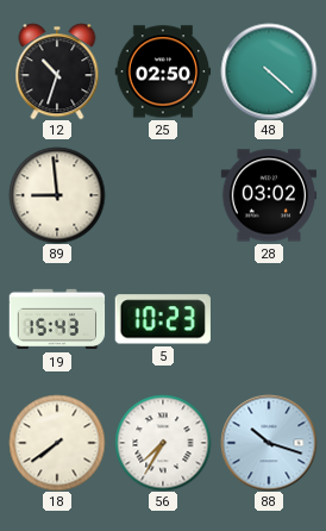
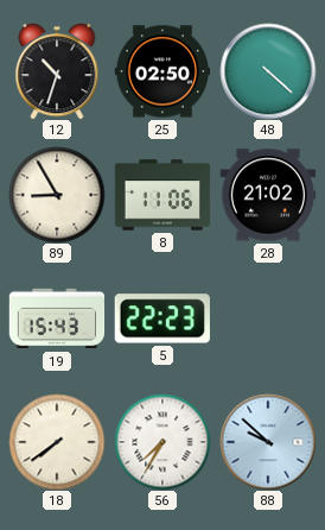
89: 8:59 -> 8:55 (57, 195)
8: none -> 11:06 (162, 195)
28: 03:02 -> 21:02 (268, 195)
5: 10:23 -> 22:23 (162, 318)
88: 10:18 -> 9:52 (268, 442)
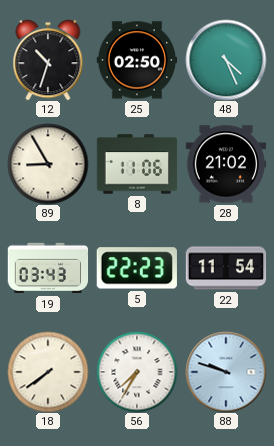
48: 4:22 -> 4:26 (226, 60)
19: 15:43 -> 03:43 (48, 268)
22: none -> 11:54 (226, 268)
88: 9:52 -> 9:48 (226, 372)
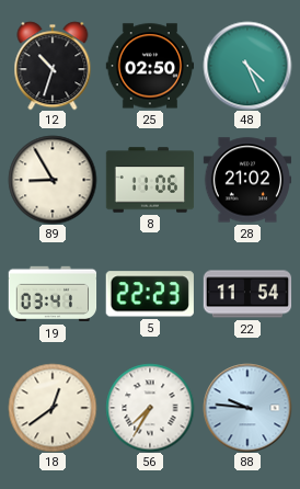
19: 03:43 -> 03:41 (53, 294)
18: 7:39 -> 12:39 (53, 408)
88: 9:48 -> 9:46 (247, 408)
